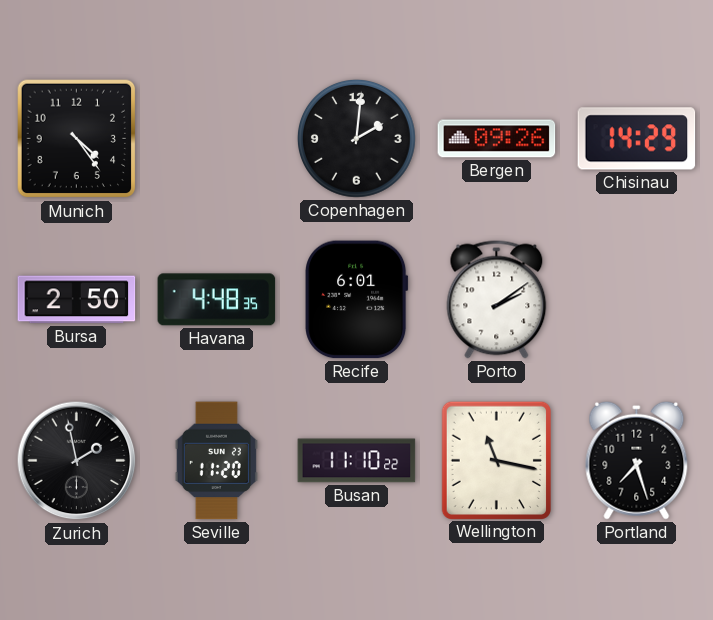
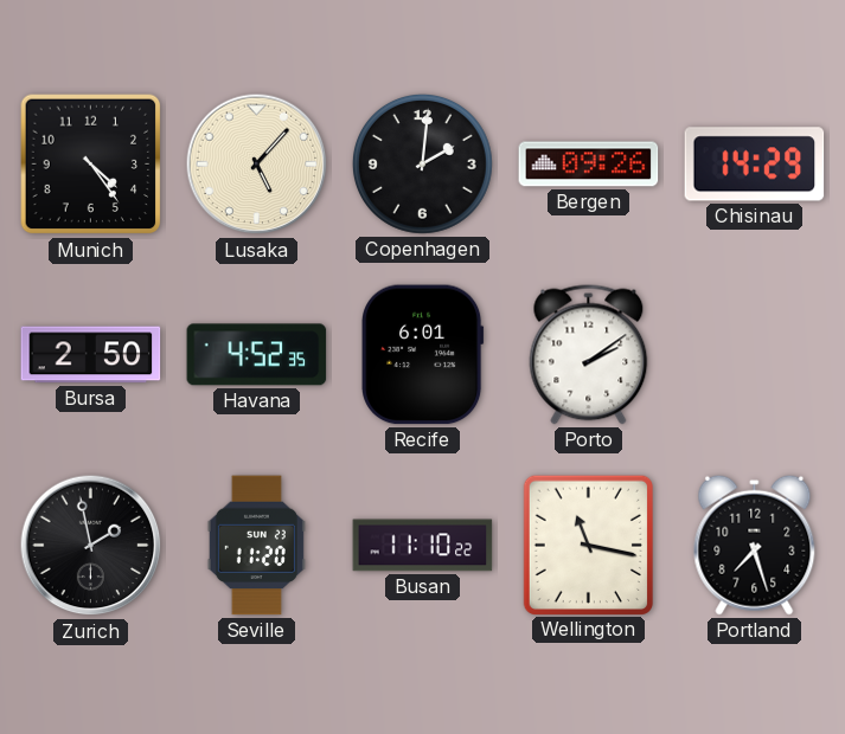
Lusaka: none -> 5:07 (257, 165)
Havana: 4:48 -> 4:52 (257, 355)
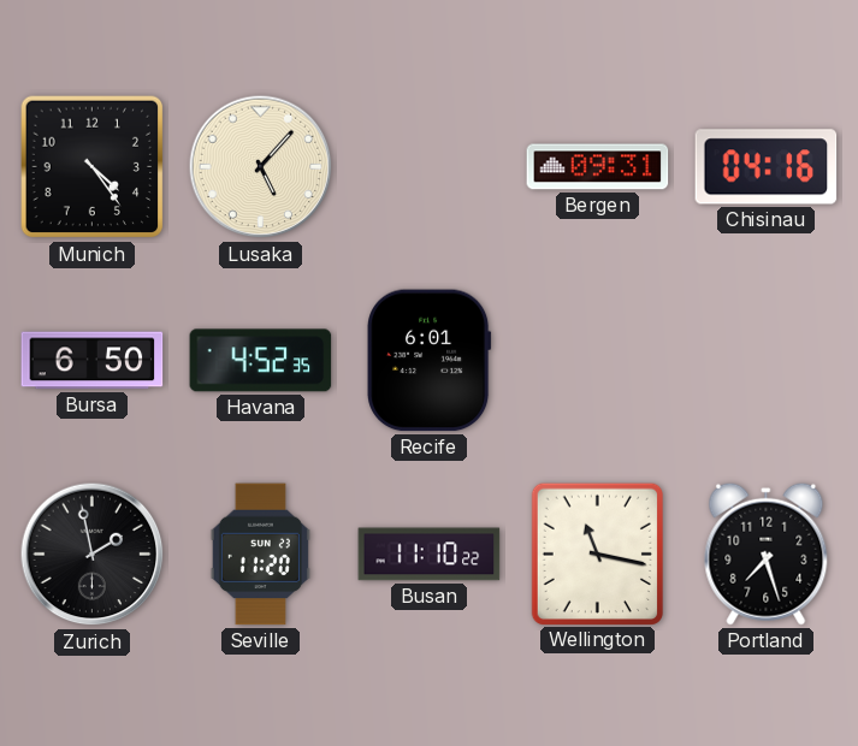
Copenhagen: 2:01 -> none (422, 163)
Bergen: 09:26 -> 09:31 (598, 167)
Chisinau: 14:29 -> 04:16 (767, 167)
Bursa: 2:50 -> 6:50 (93, 361)
Porto: 2:09 -> none (589, 355)
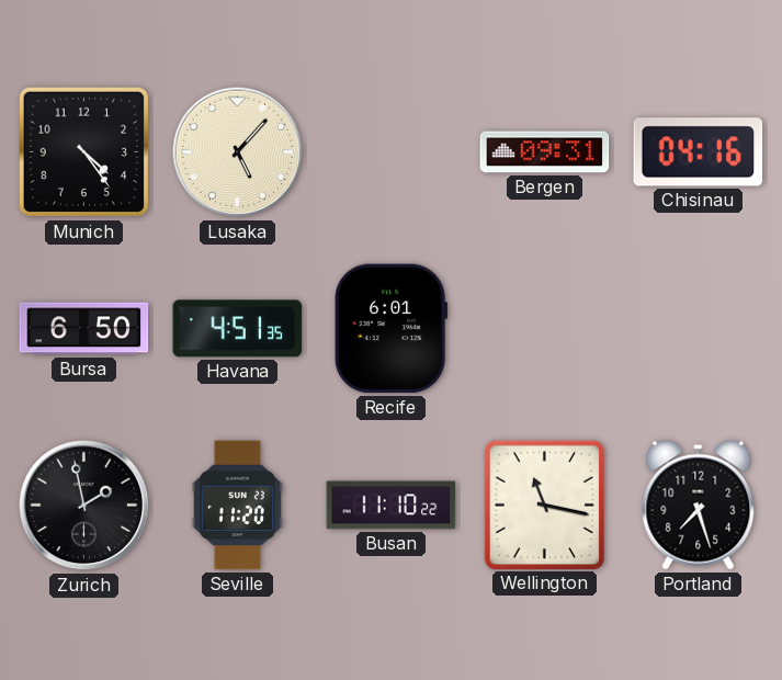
Havana: 4:52 -> 4:51 (238, 329)
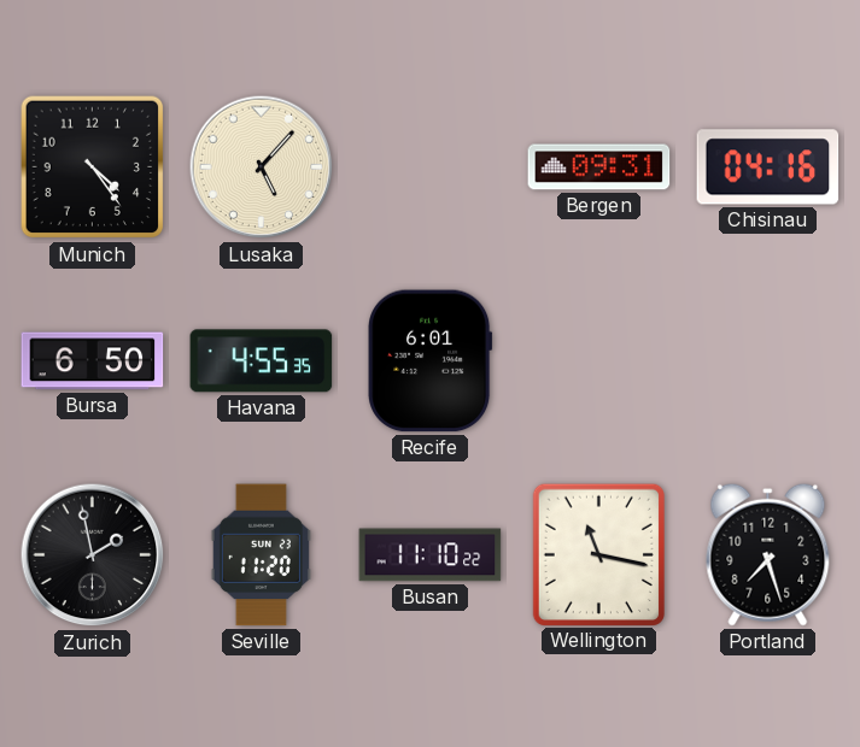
Havana: 4:51 -> 4:55 (262, 361)
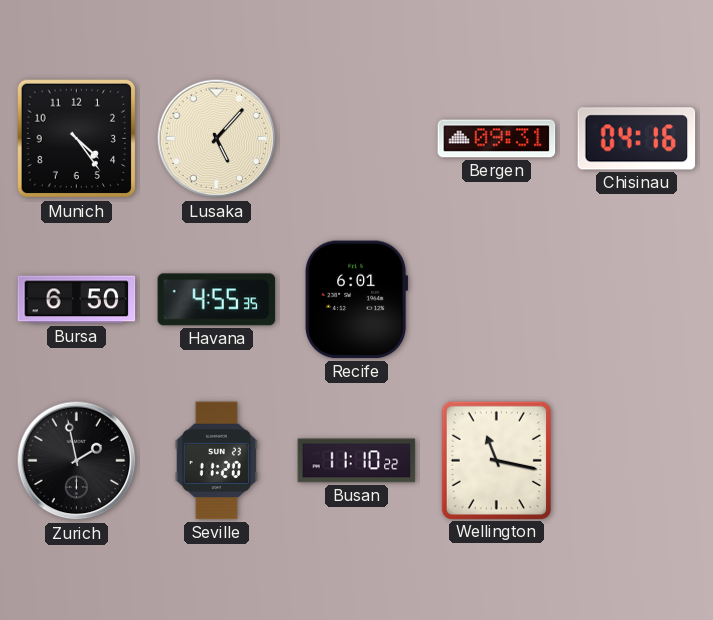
Portland: 7:27 -> none (768, 554)
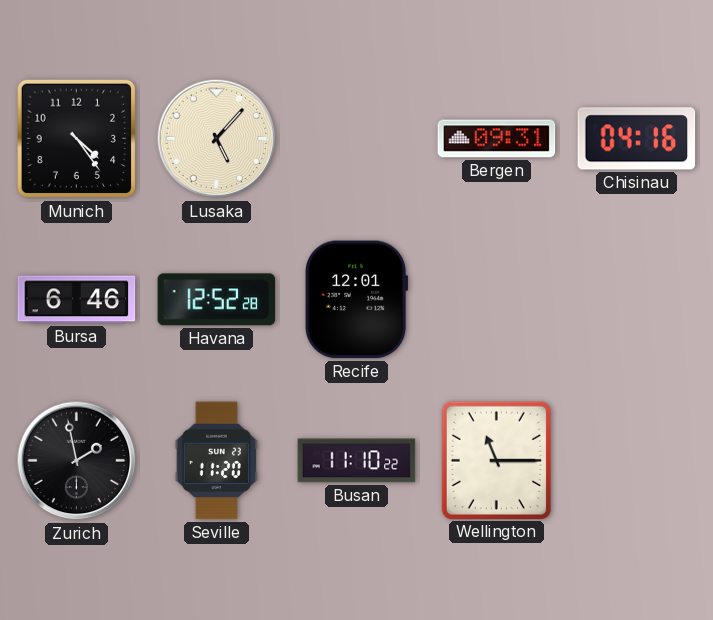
Bursa: 6:50 -> 6:46 (77, 300)
Havana: 4:55 -> 12:52 (217, 300)
Recife: 6:01 -> 12:01 (357, 300)
Wellington: 11:17 -> 11:15 (496, 460)
